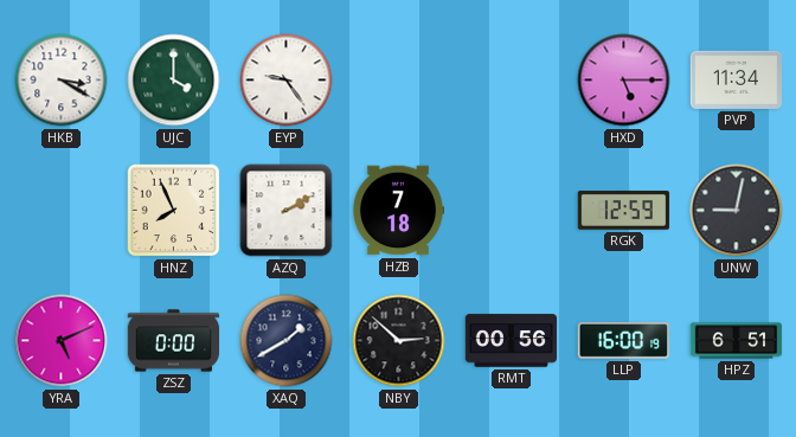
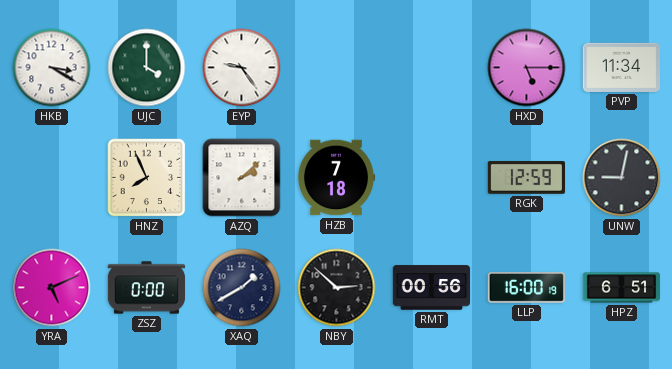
AZQ: 2:10 -> 2:08 (242, 178)
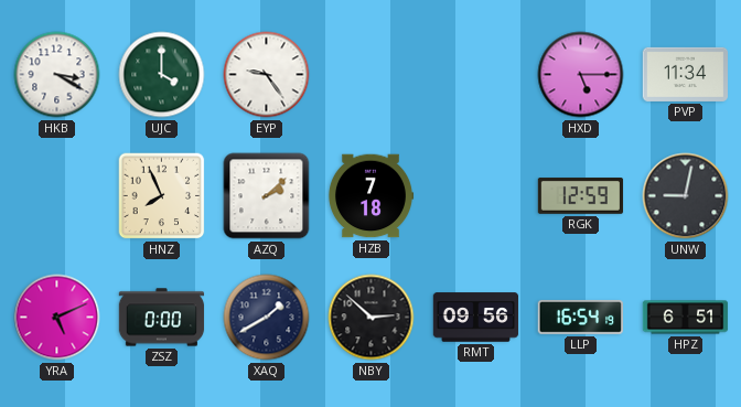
RMT: 00:56 -> 09:56 (476, 318)
LLP: 16:00 -> 16:54 (580, 317)
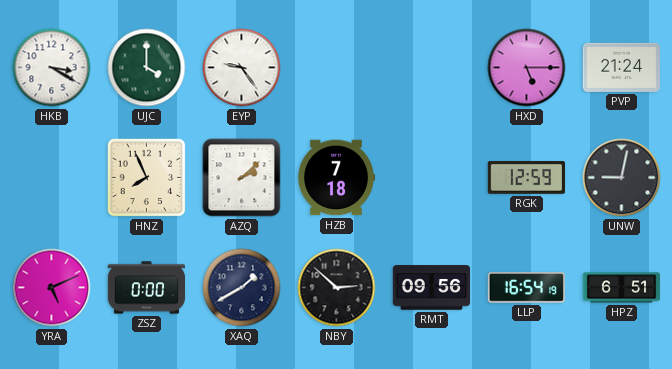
PVP: 11:34 -> 21:24 (622, 67)
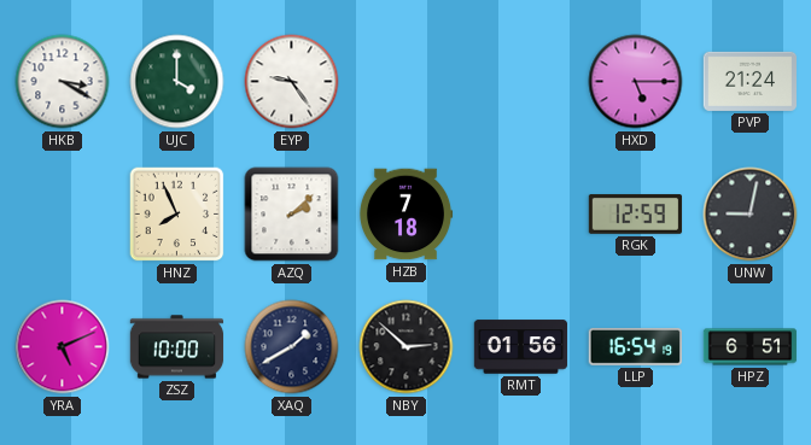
ZSZ: 0:00 -> 10:00 (177, 347)
RMT: 09:56 -> 01:56 (521, 347)
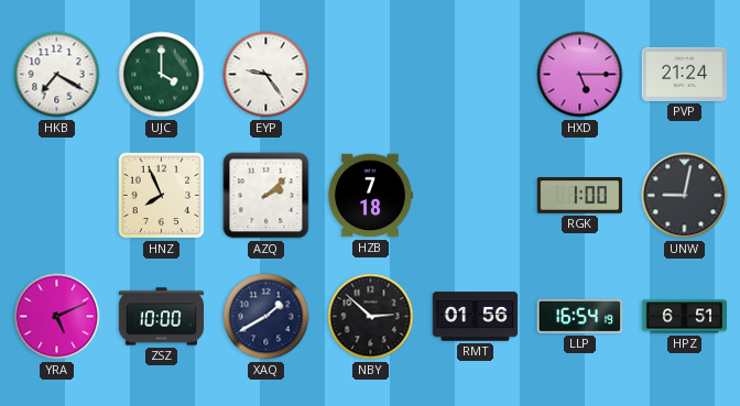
HKB: 3:20 -> 7:20 (57, 75)
RGK: 12:59 -> 1:00 (580, 196)
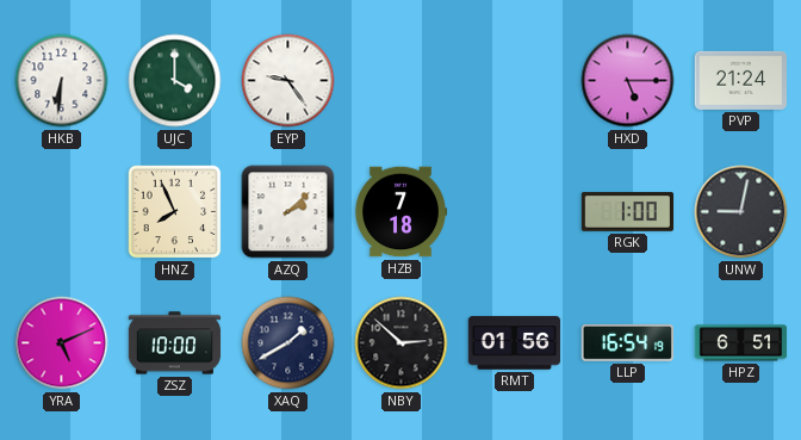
HKB: 7:20 -> 6:31 (62, 81)
